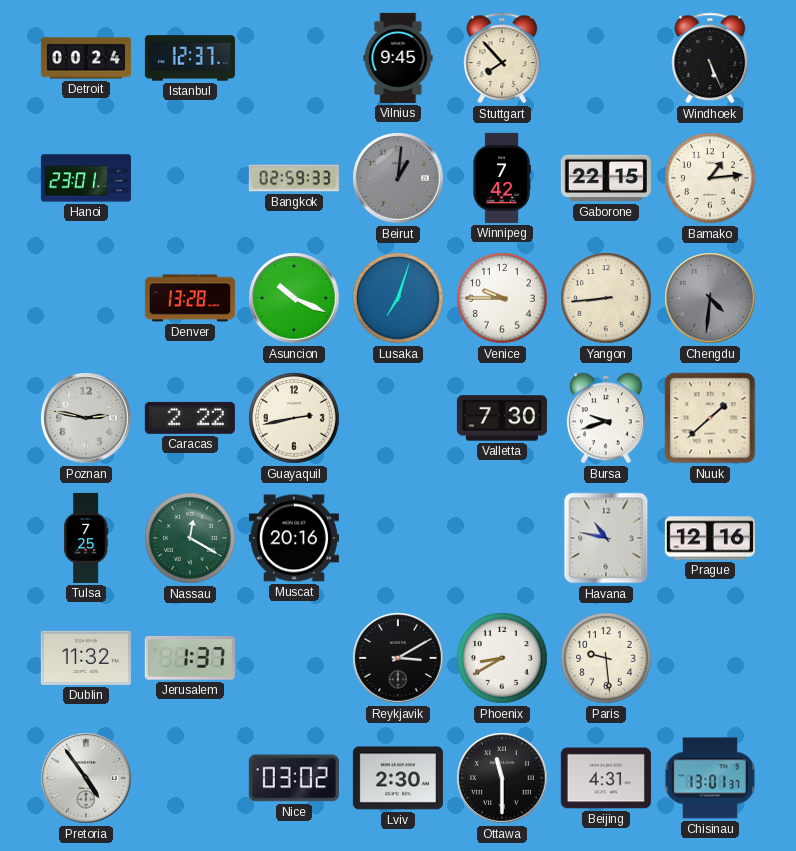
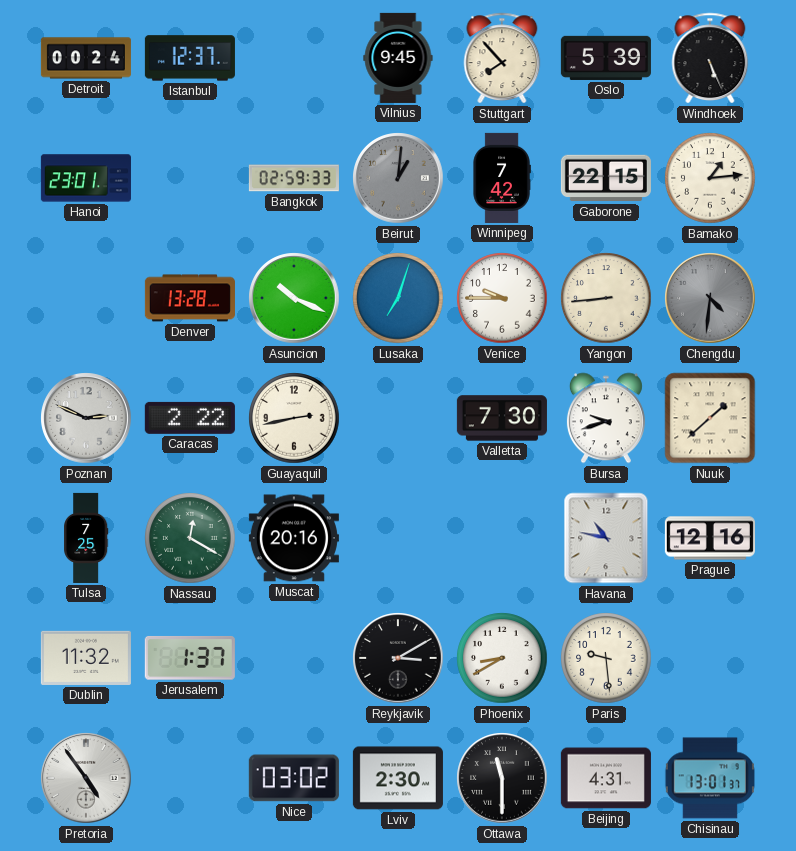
Oslo: none -> 5:39 (606, 58)
Poznan: 2:47 -> 2:49 (86, 418)
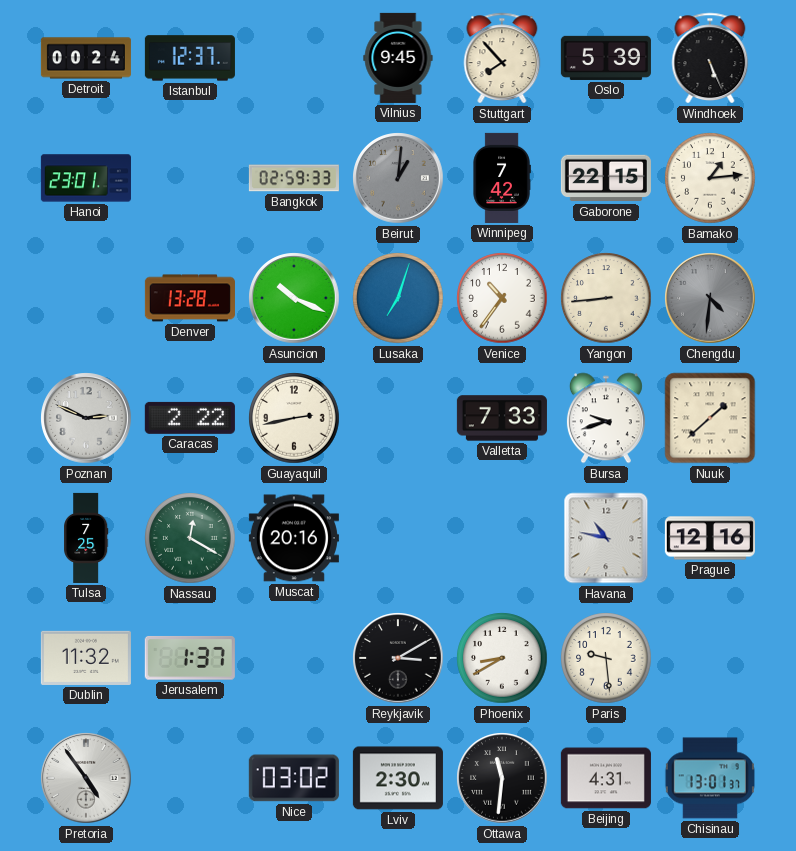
Venice: 9:45 -> 10:36 (502, 298)
Valletta: 7:30 -> 7:33 (502, 418)
Ottawa: 11:30 -> 11:31 (502, 778)
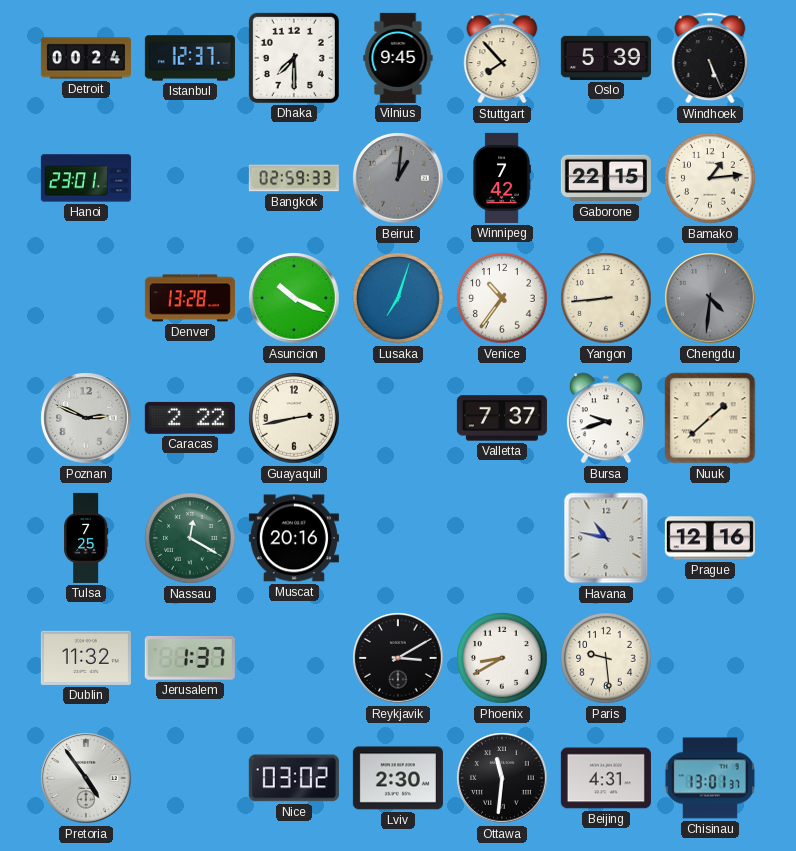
Dhaka: none -> 7:30 (294, 58)
Valletta: 7:33 -> 7:37 (502, 418)
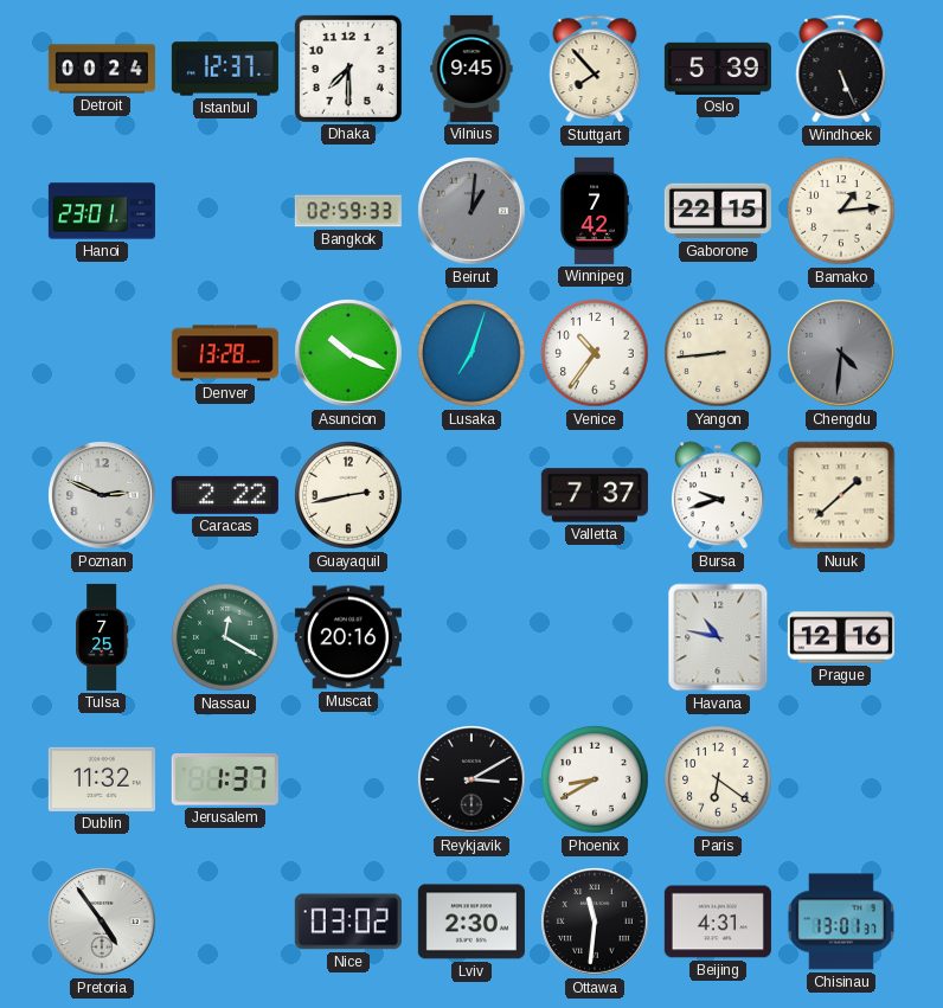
Paris: 9:29 -> 6:21 (718, 779)
